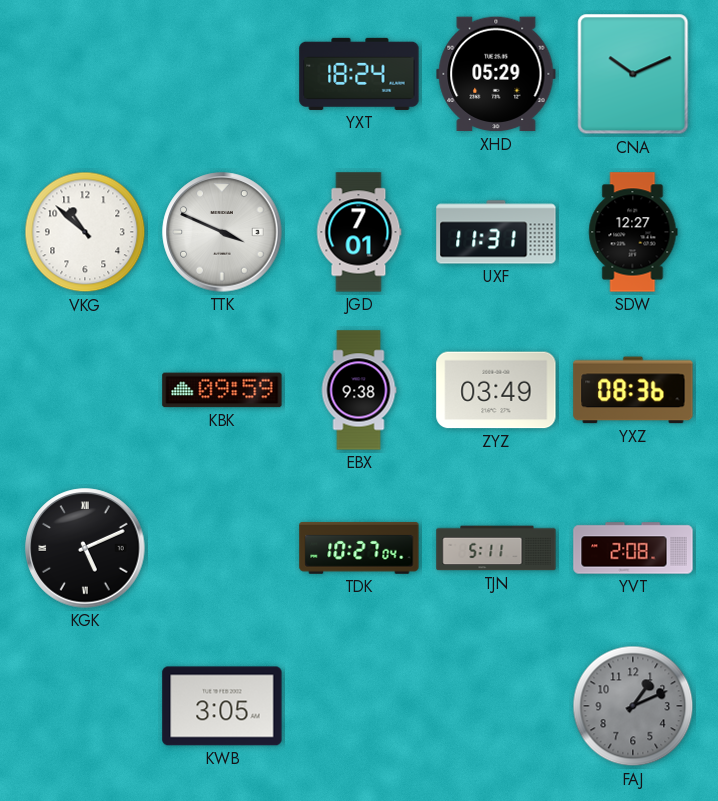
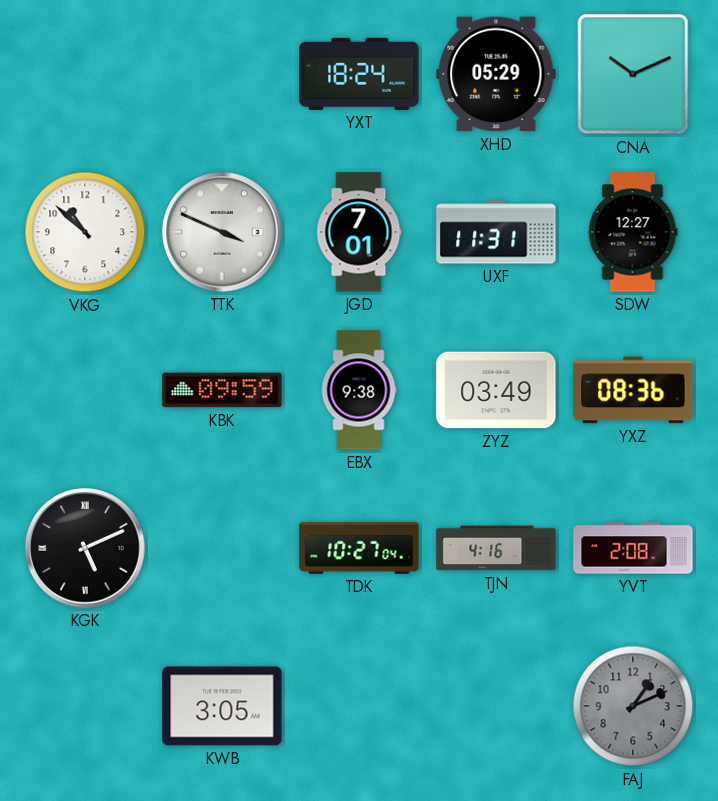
TJN: 5:11 -> 4:16 (496, 548)
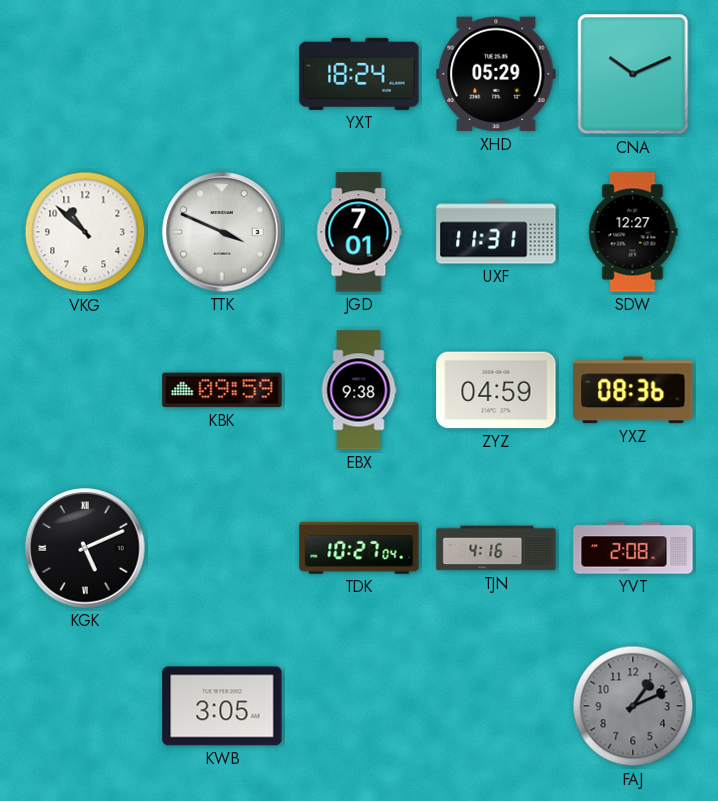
ZYZ: 03:49 -> 04:59 (496, 390)
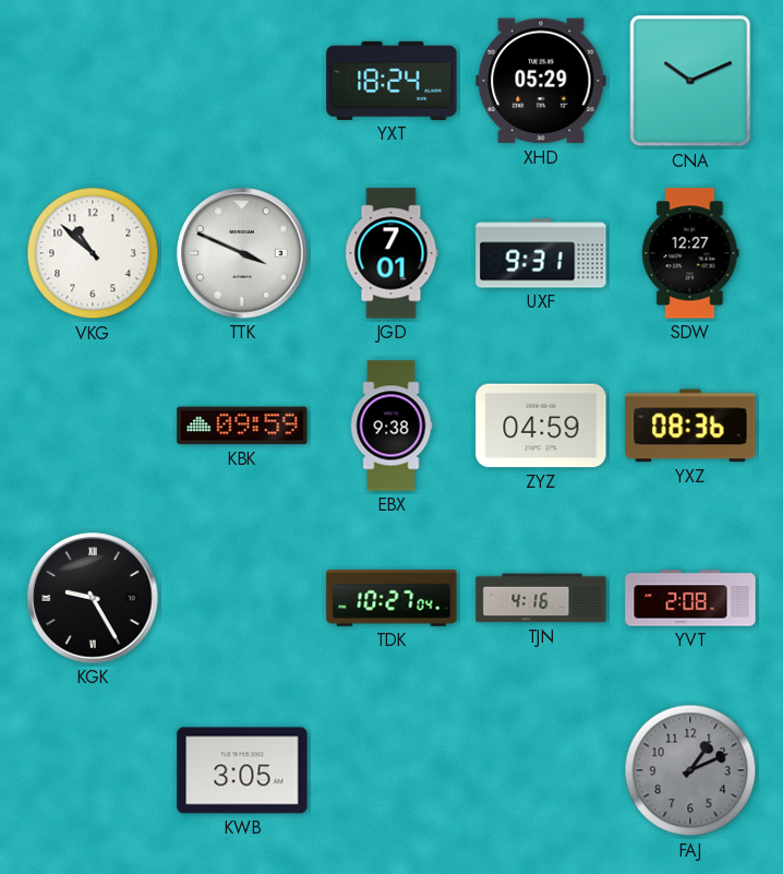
UXF: 11:31 -> 9:31 (541, 253)
KGK: 5:11 -> 9:25 (93, 598)
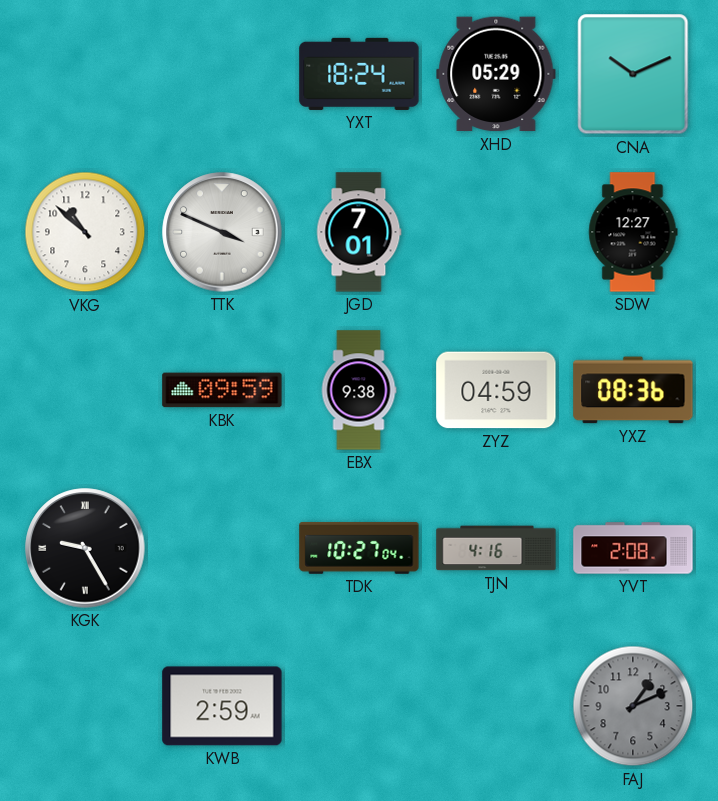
UXF: 9:31 -> none (541, 253)
KWB: 3:05 -> 2:59 (222, 706)
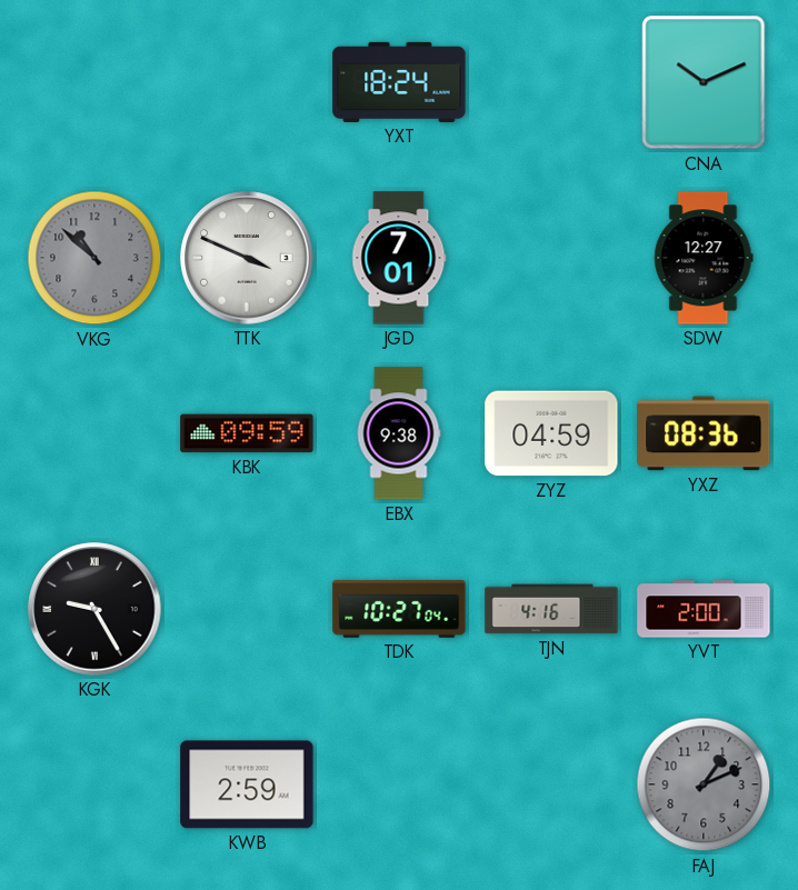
XHD: 05:29 -> none (496, 74)
VKG dial: white -> grey (94, 258)
YVT: 2:08 -> 2:00 (704, 609)
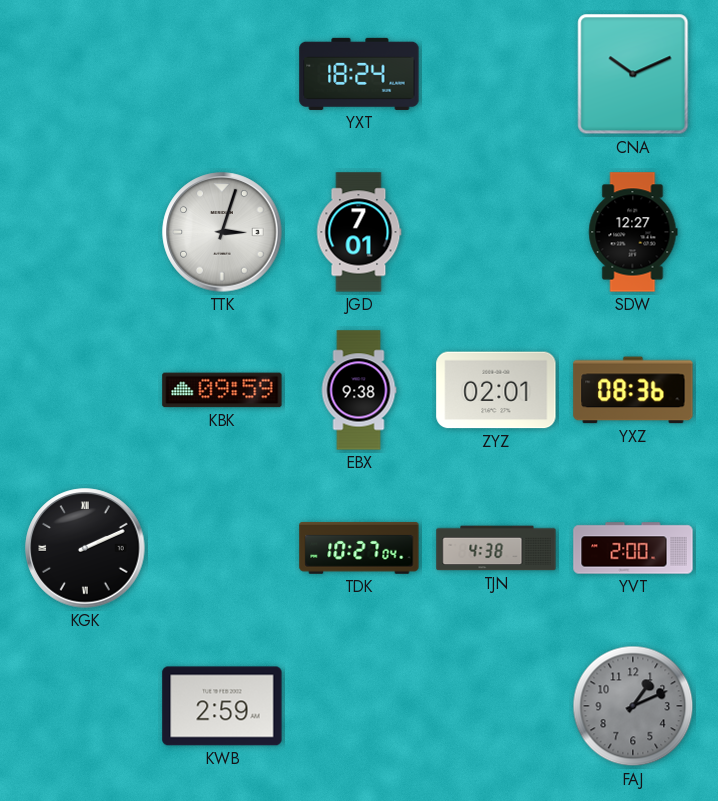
VKG: 10:52 -> none (94, 258)
TTK: 3:49 -> 3:03 (222, 232)
ZYZ: 04:59 -> 02:01 (496, 390)
KGK: 9:25 -> 2:11 (85, 548)
TJN: 4:16 -> 4:38 (496, 548)
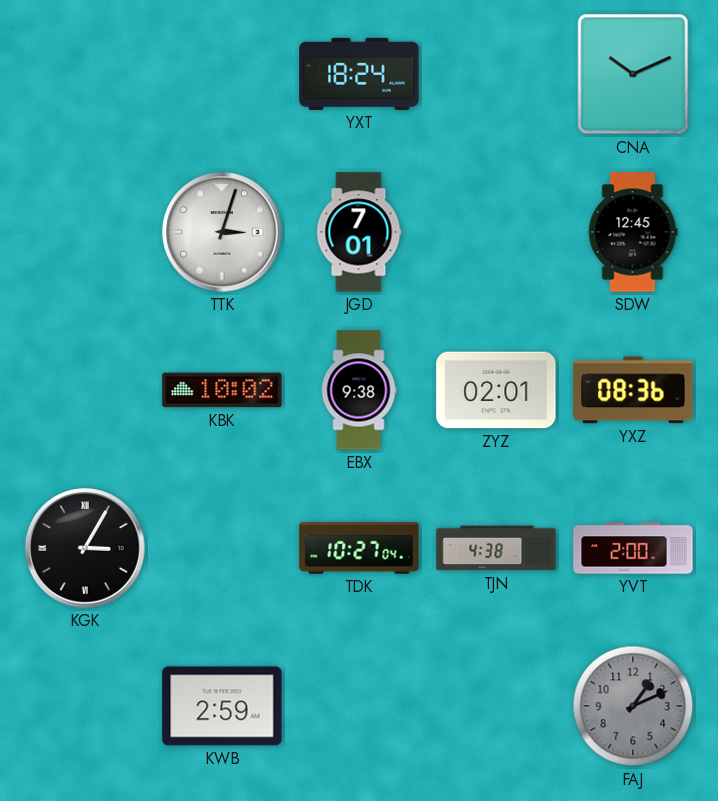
SDW: 12:27 -> 12:45 (633, 232)
KBK: 09:59 -> 10:02 (222, 390)
KGK: 2:11 -> 3:05 (85, 548)
